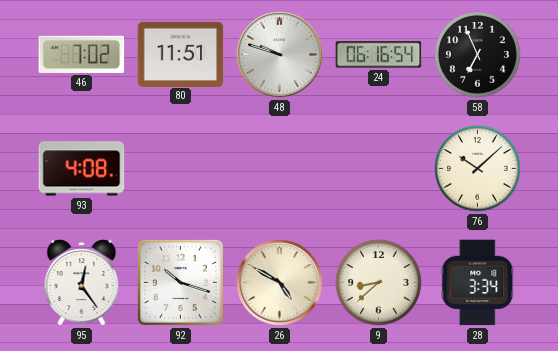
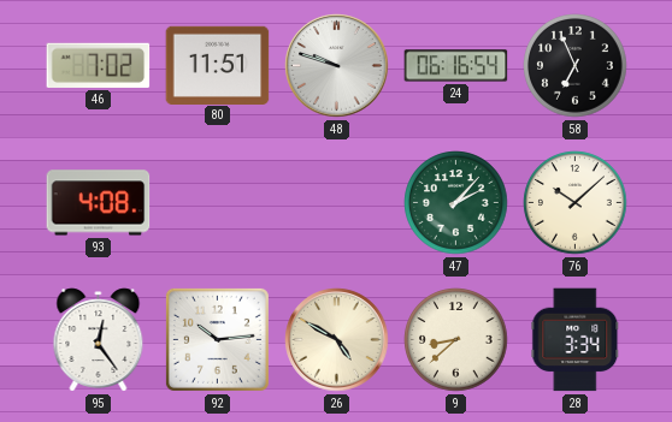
47: none -> 2:07 (456, 203)
92: 10:18 -> 10:14 (217, 339)
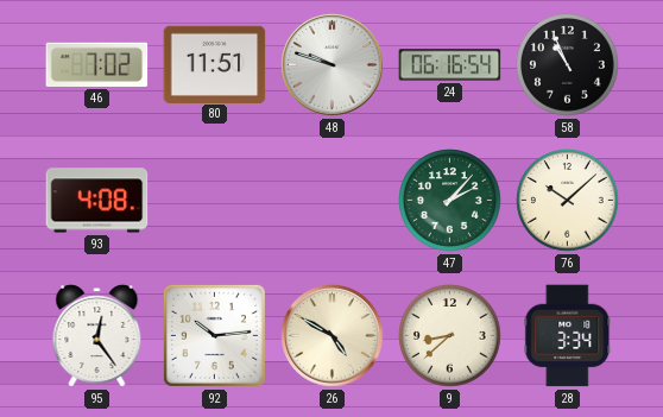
58: 6:56 -> 10:56 (568, 65)
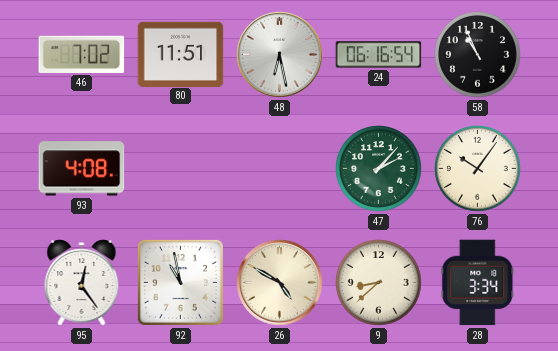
48: 9:48 -> 6:28 (280, 55)
76: 10:08 -> 10:06 (478, 169)
92: 10:14 -> 10:58 (180, 282)
